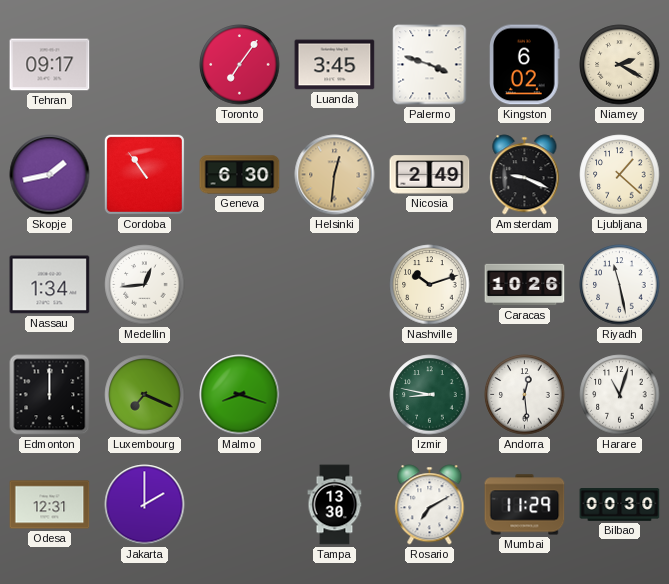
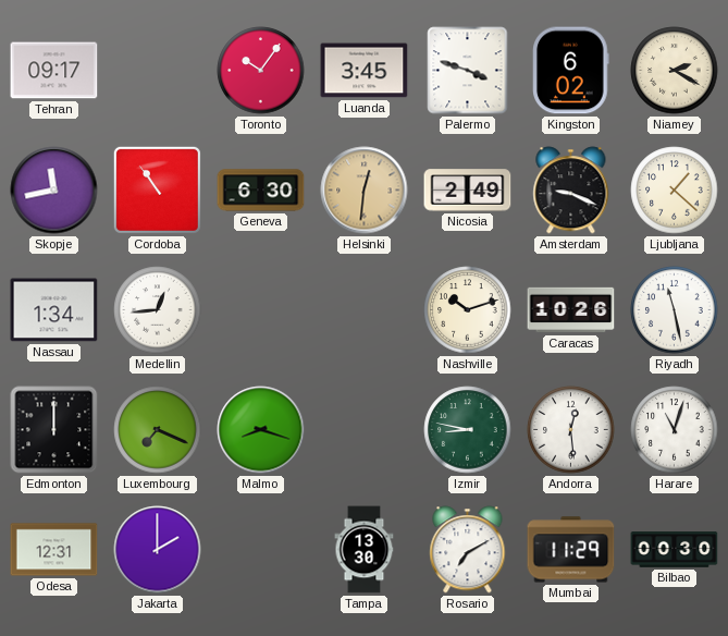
Toronto: 7:06 -> 10:06 (261, 71)
Skopje: 1:43 -> 11:43 (54, 191)
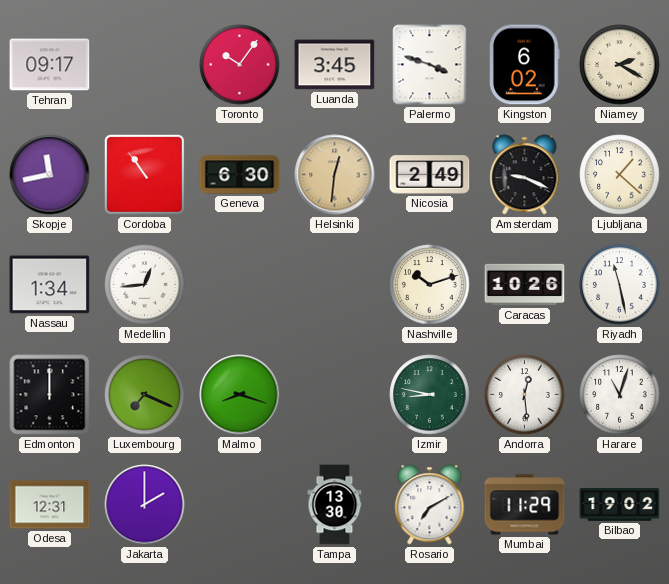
Bilbao: 00:30 -> 19:02 (620, 505)
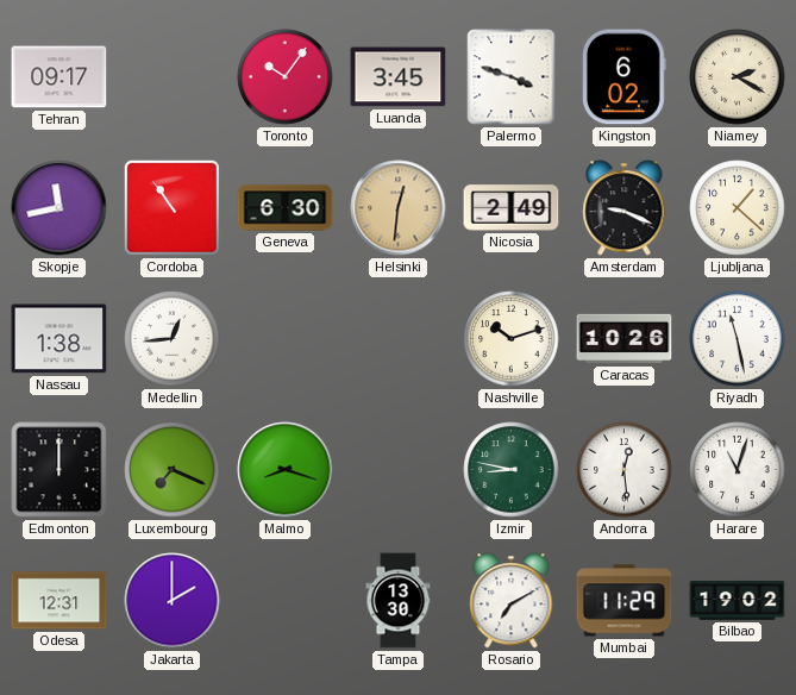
Nassau: 1:34 -> 1:38 (59, 339)
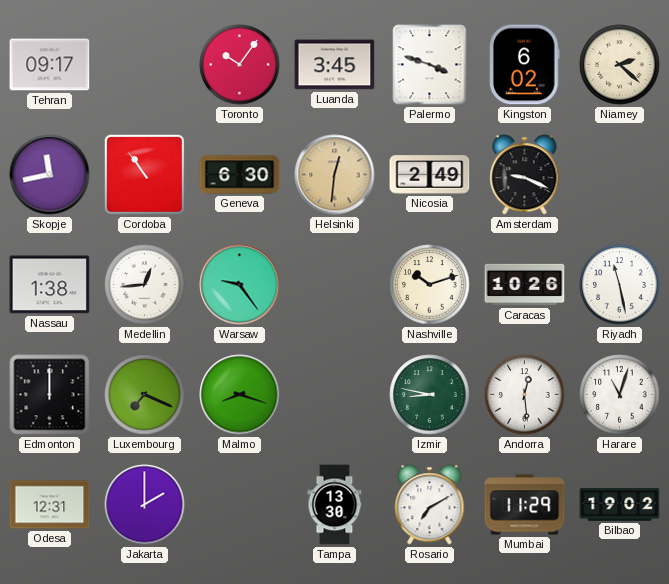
Niamey: 2:20 -> 2:22 (620, 65)
Ljubljana: 1:22 -> none (738, 208)
Warsaw: none -> 9:24 (240, 285)
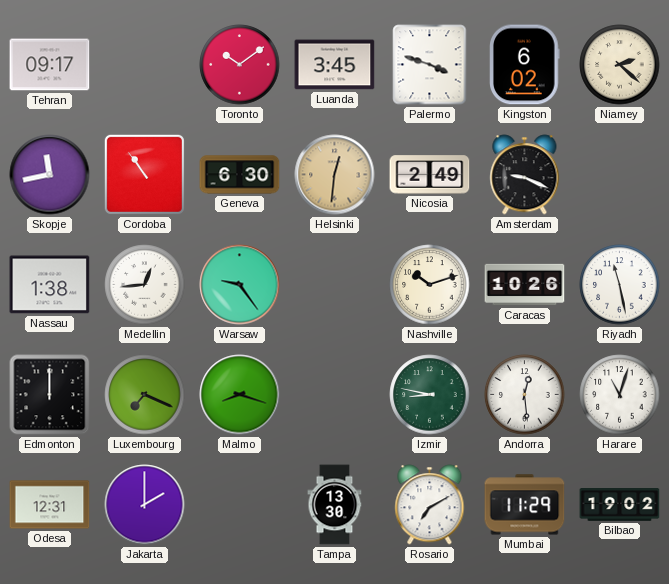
Toronto: 10:06 -> 10:09 (240, 65)
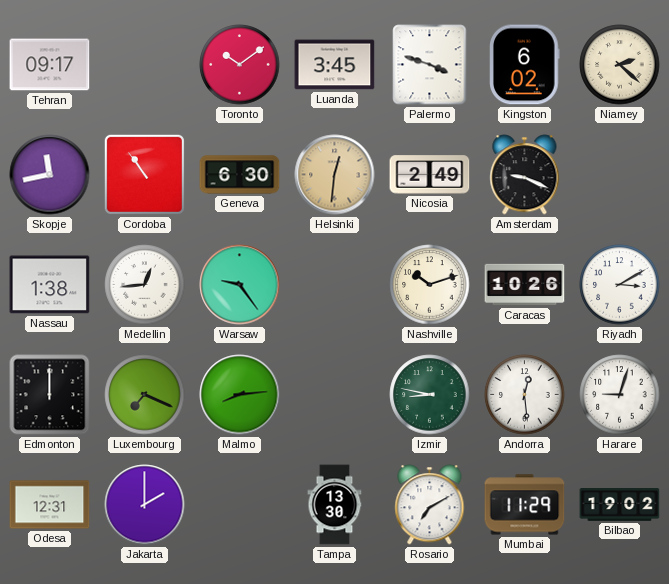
Riyadh: 11:28 -> 3:10 (620, 285)
Malmo: 8:18 -> 8:14 (240, 395)
Harare: 11:03 -> 9:03 (620, 395)
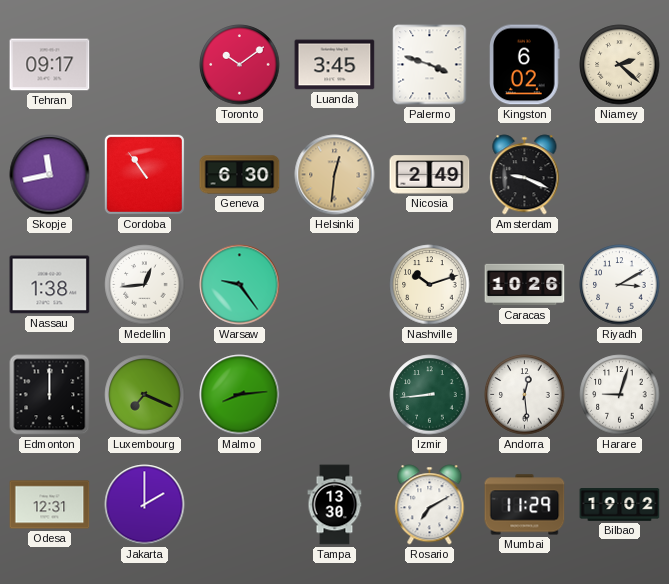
Izmir: 8:47 -> 8:44 (430, 395)
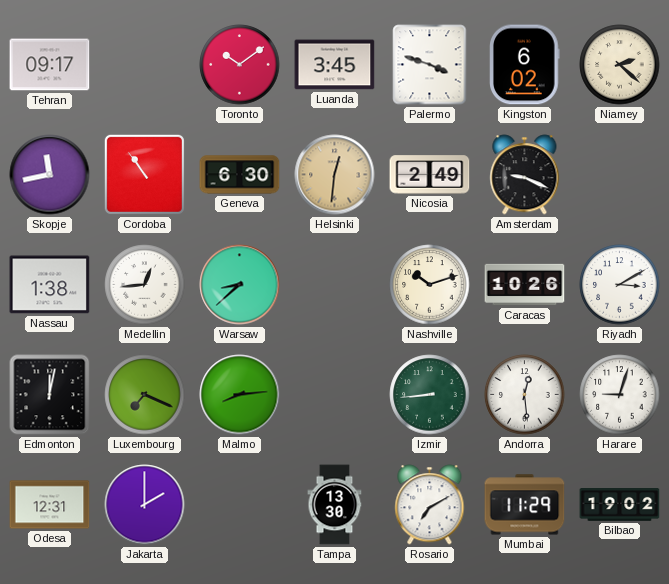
Warsaw: 9:24 -> 8:38 (240, 285)
Edmonton: 12:00 -> 12:02 (50, 395)
